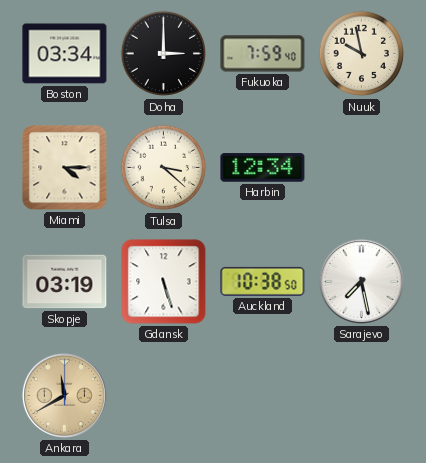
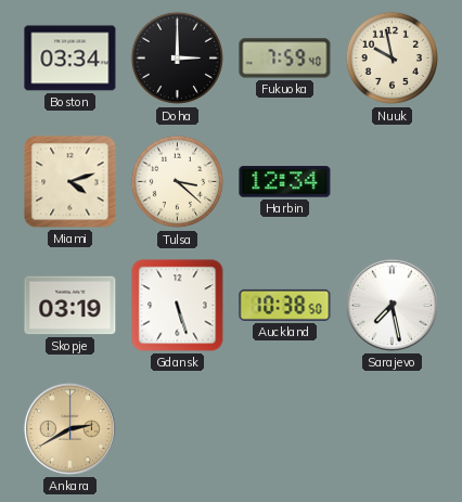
Miami: 4:15 -> 4:12 (70, 182)
Ankara: 11:40 -> 2:40 (69, 428)
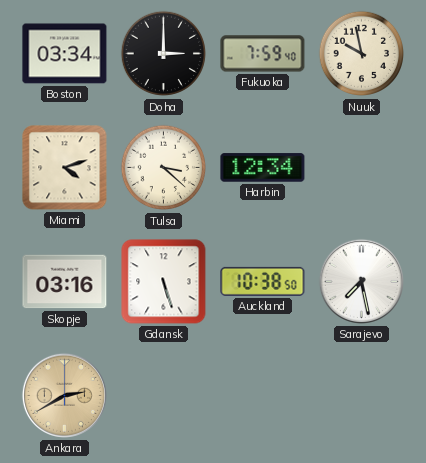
Skopje: 03:19 -> 03:16 (65, 282)
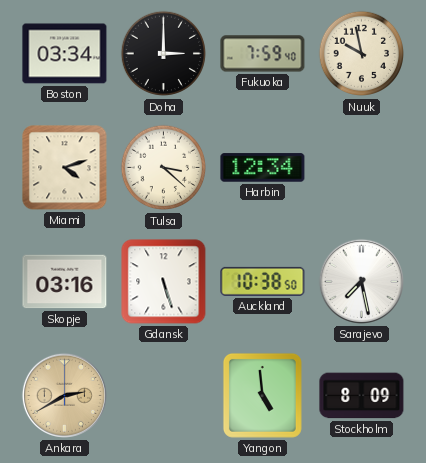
Yangon: none -> 4:59 (262, 395)
Stockholm: none -> 8:09 (362, 396)
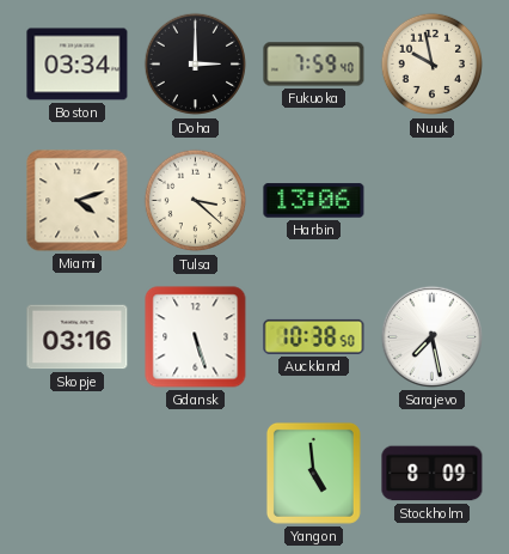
Harbin: 12:34 -> 13:06 (314, 201)
Ankara: 2:40 -> none (64, 395)
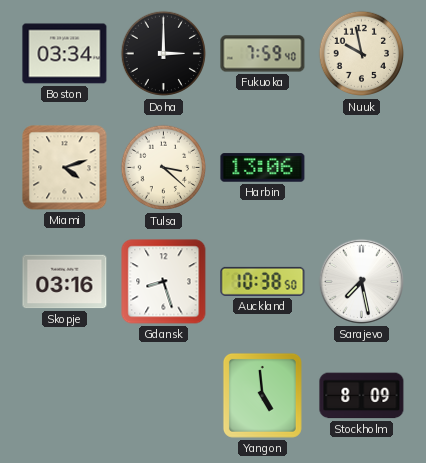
Gdansk: 5:27 -> 8:27 (164, 282)
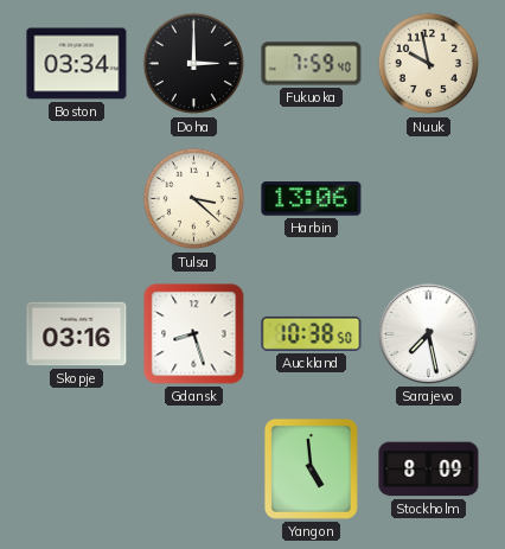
Miami: 4:12 -> none (65, 168)
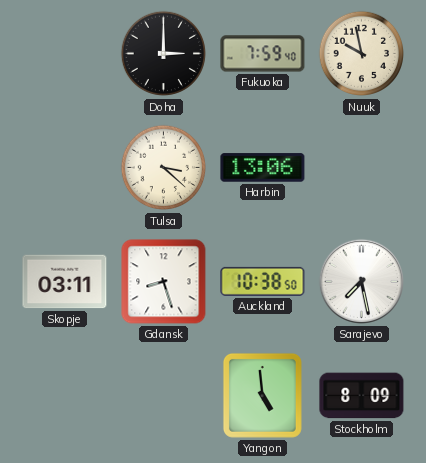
Boston: 03:34 -> none (77, 64)
Skopje: 03:16 -> 03:11 (65, 282)
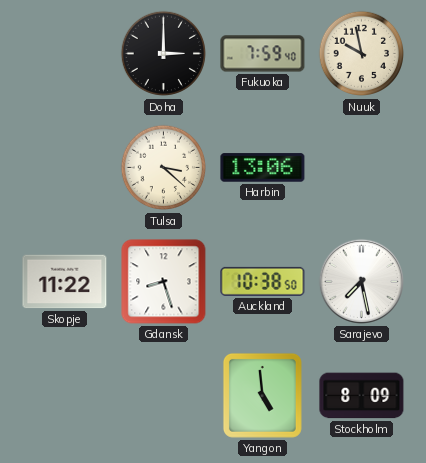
Skopje: 03:11 -> 11:22 (65, 282)
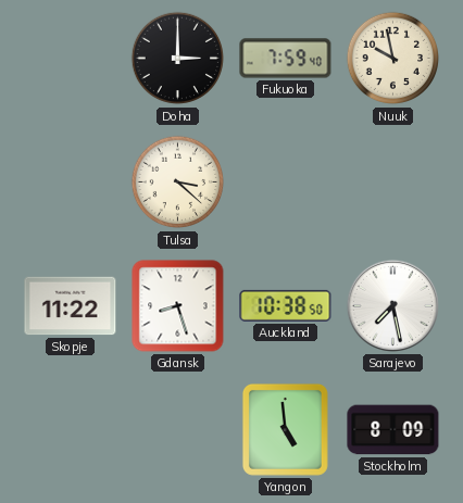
Harbin: 13:06 -> none (263, 168)
